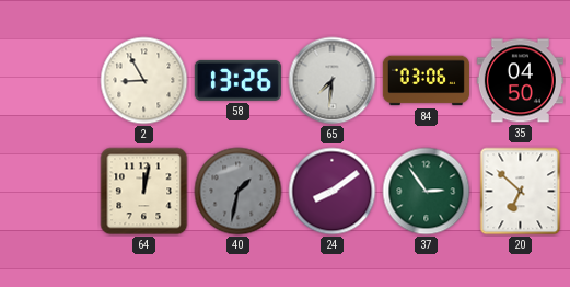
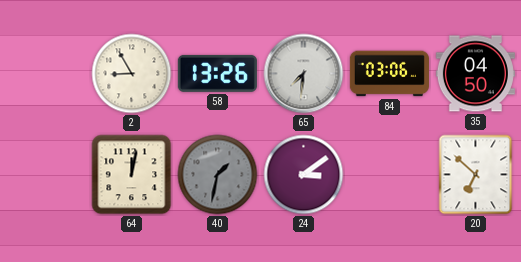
24: 8:09 -> 3:09 (304, 175)
37: 2:54 -> none (427, 192)
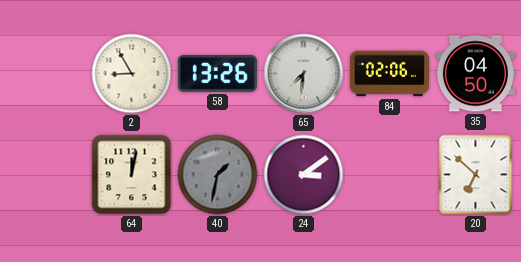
84: 03:06 -> 02:06 (389, 74)
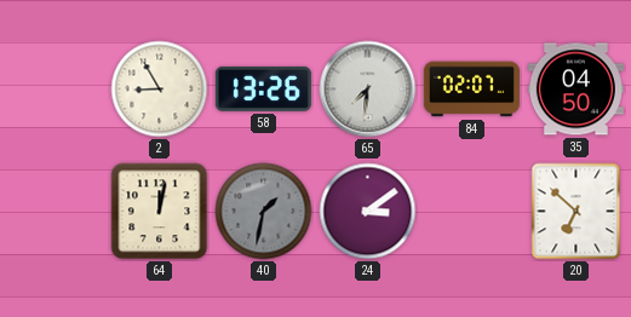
84: 02:06 -> 02:07 (471, 90)
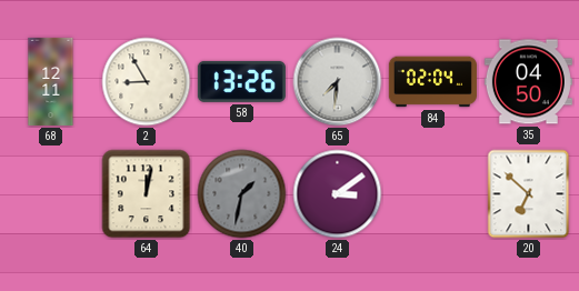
68: none -> 12:11 (51, 81)
84: 02:07 -> 02:04 (432, 82)
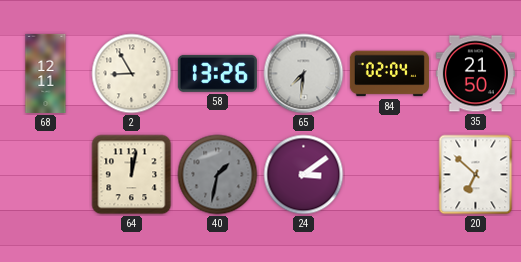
35: 04:50 -> 21:50 (475, 74)
